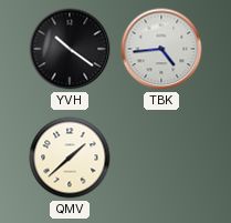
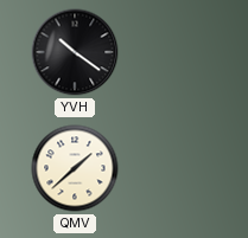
TBK: 4:44 -> none (161, 49)
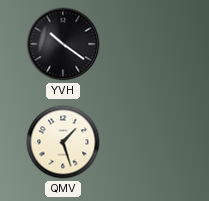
QMV: 1:38 -> 1:27 (63, 142)
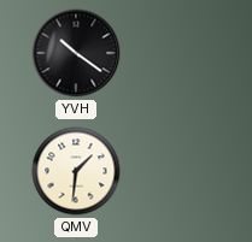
QMV: 1:27 -> 1:31 (76, 171)
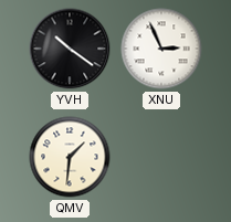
XNU: none -> 2:56 (161, 49)
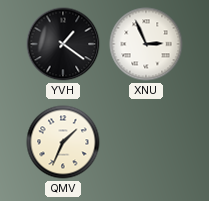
YVH: 10:21 -> 1:21 (63, 44)
QMV: 1:31 -> 1:34 (63, 142)
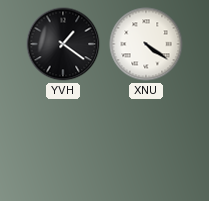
XNU: 2:56 -> 4:21 (146, 44)
QMV: 1:34 -> none (63, 142)
